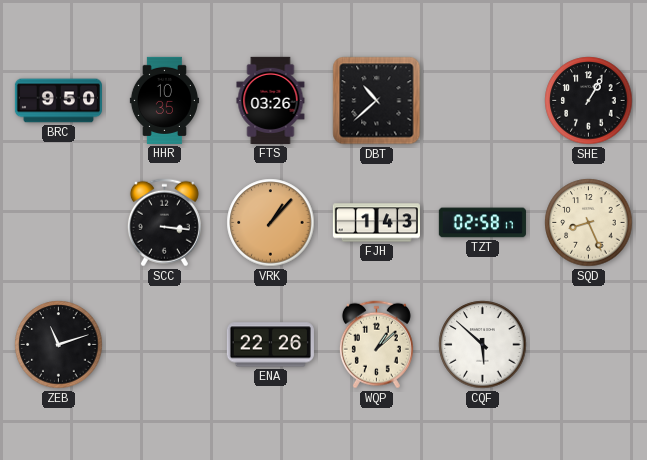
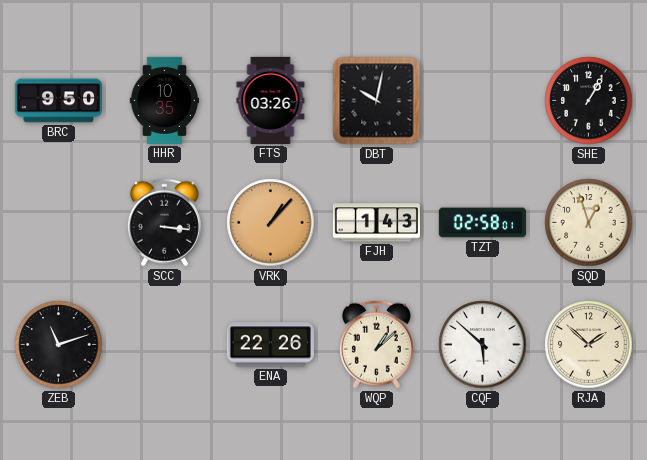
DBT: 10:38 -> 10:02 (377, 101)
TZT: 02:58:17 -> 02:58:01 (482, 223)
SQD: 8:26 -> 12:57 (589, 223)
RJA: none -> 1:52 (589, 345)
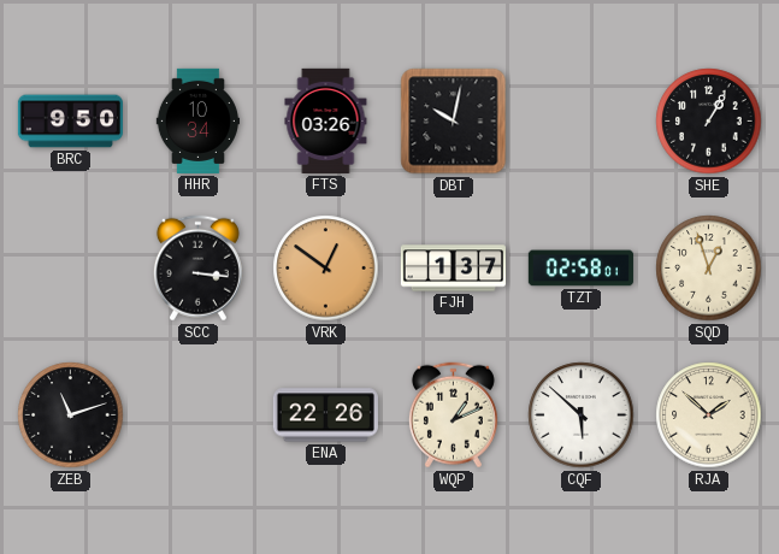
HHR: 10:35 -> 10:34 (197, 120)
VRK: 1:07 -> 12:51 (326, 269)
FJH: 1:43 -> 1:37 (453, 269)
WQP: 1:08 -> 1:11 (453, 415)
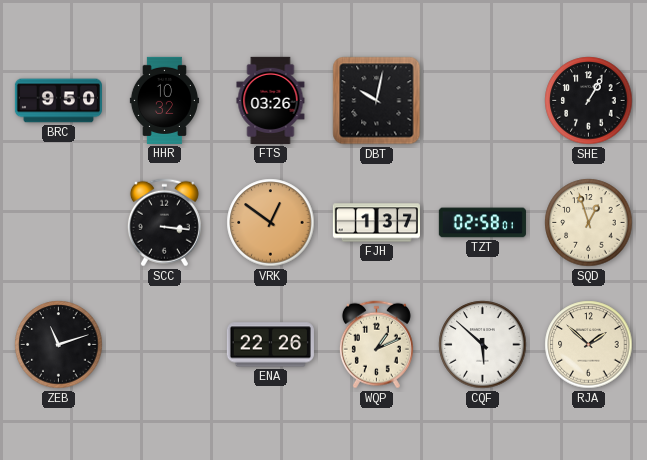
HHR: 10:34 -> 10:32 (164, 100)
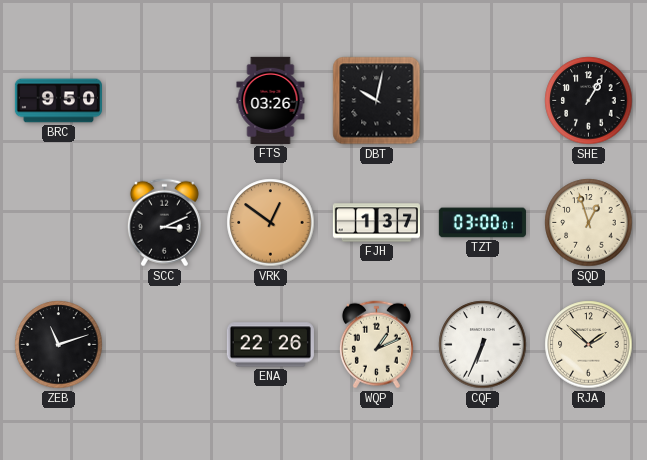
HHR: 10:32 -> none (164, 100)
SCC: 3:16 -> 3:11 (164, 223)
TZT: 02:58 -> 03:00 (482, 223)
CQF: 5:52 -> 6:34 (483, 345)
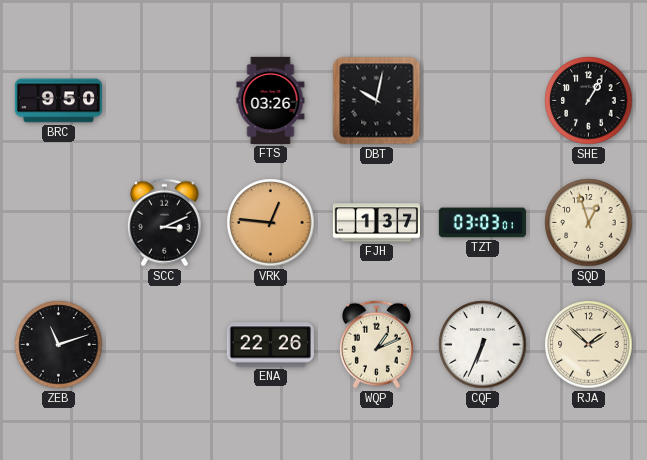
VRK: 12:51 -> 12:46 (271, 223)
TZT: 03:00 -> 03:03 (482, 223)
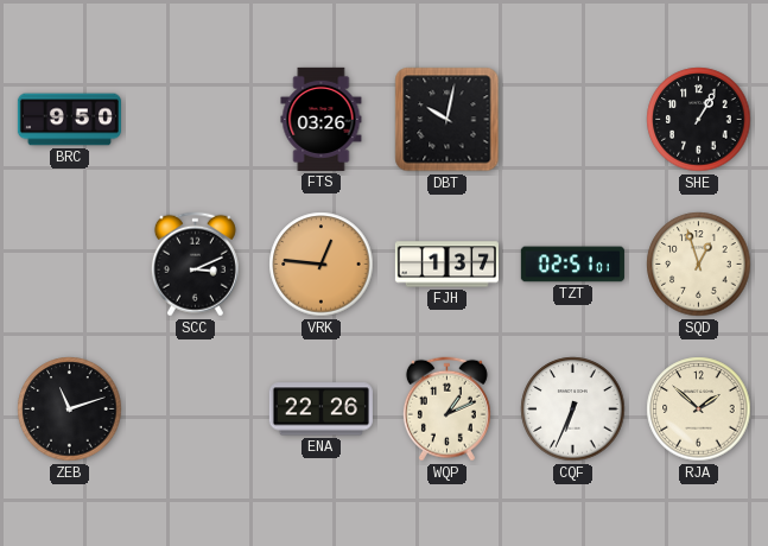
TZT: 03:03 -> 02:51 (572, 265)
